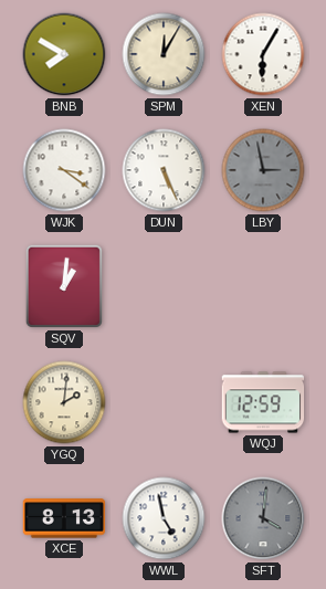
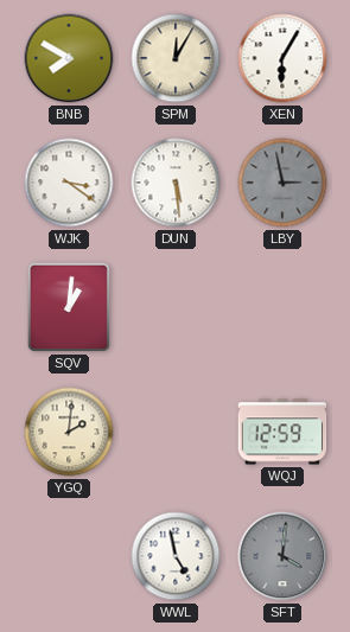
DUN: 5:26 -> 5:29 (176, 183)
XCE: 8:13 -> none (64, 518)
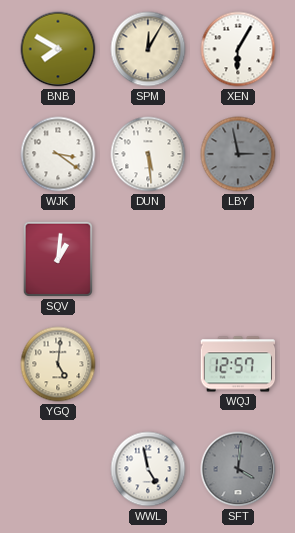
YGQ: 2:01 -> 5:01 (58, 364)
WQJ: 12:59 -> 12:57 (238, 364)
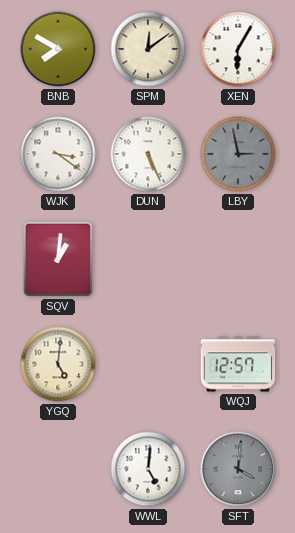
SPM: 12:05 -> 12:09 (148, 49)
DUN: 5:29 -> 5:26 (148, 154)
WWL: 4:58 -> 5:01 (148, 469)
